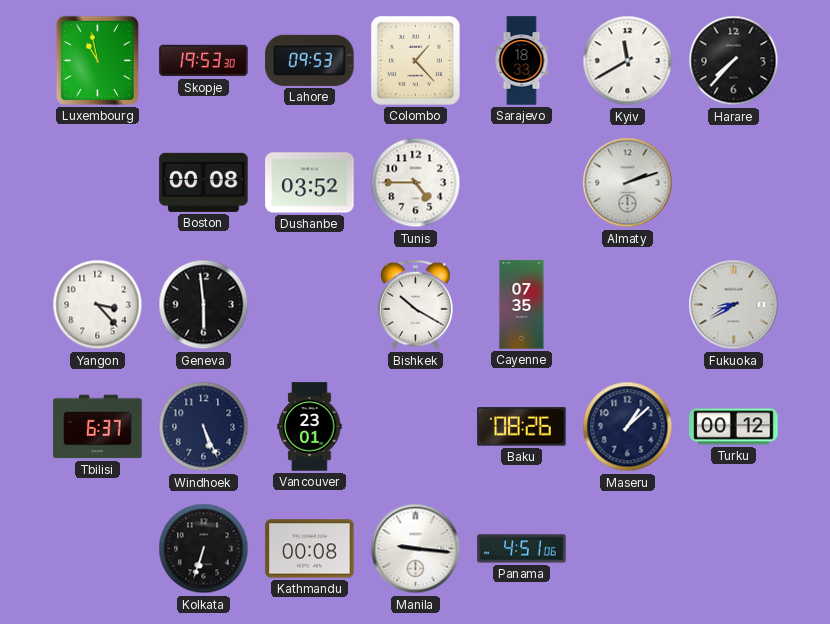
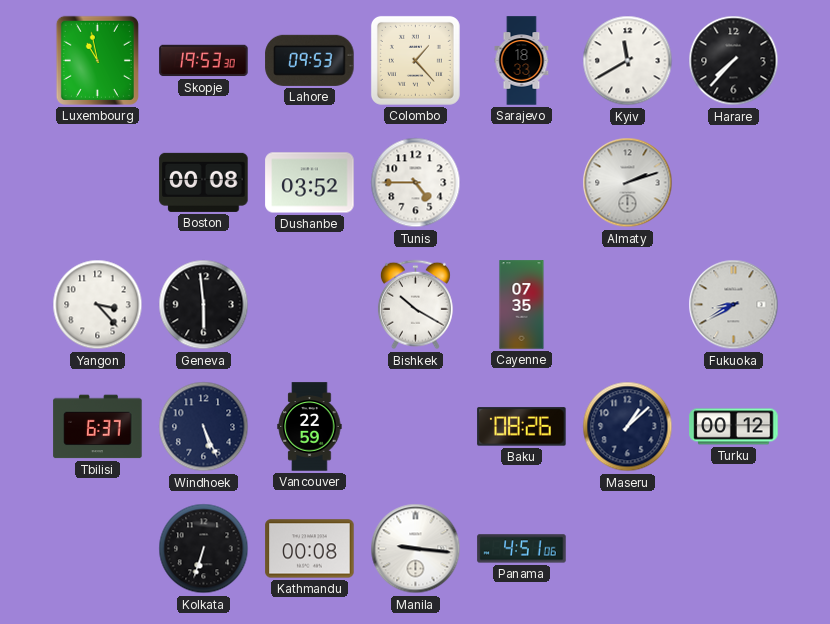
Vancouver: 23:01 -> 22:59 (310, 427)
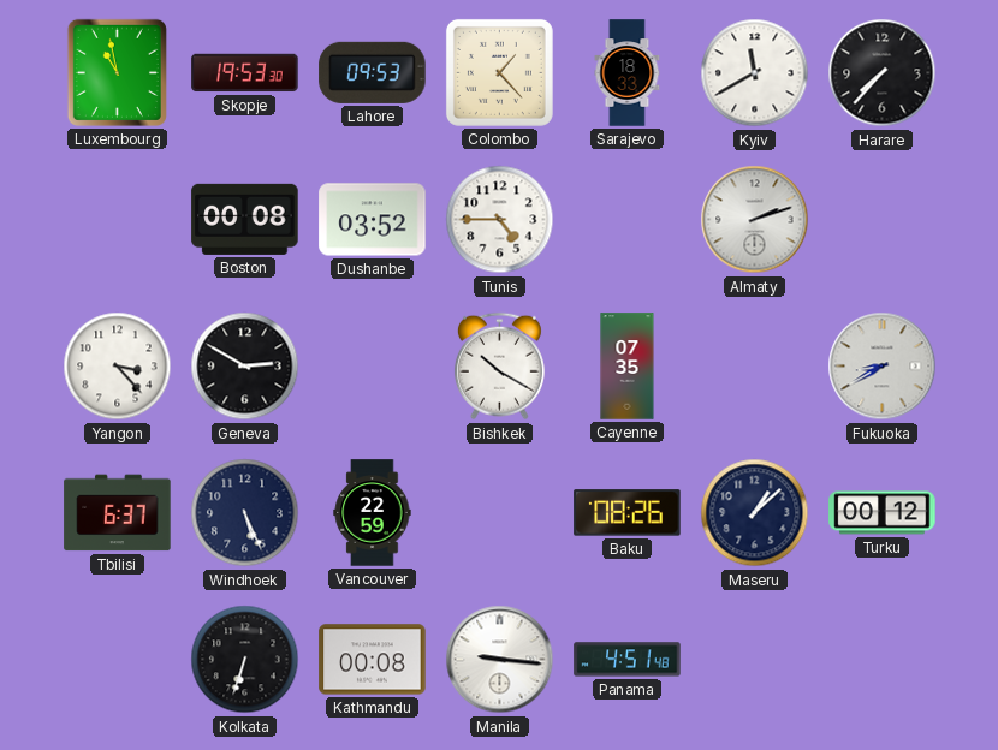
Geneva: 5:59 -> 2:50 (245, 367)
Panama: 4:51:06 -> 4:51:48 (628, 660)
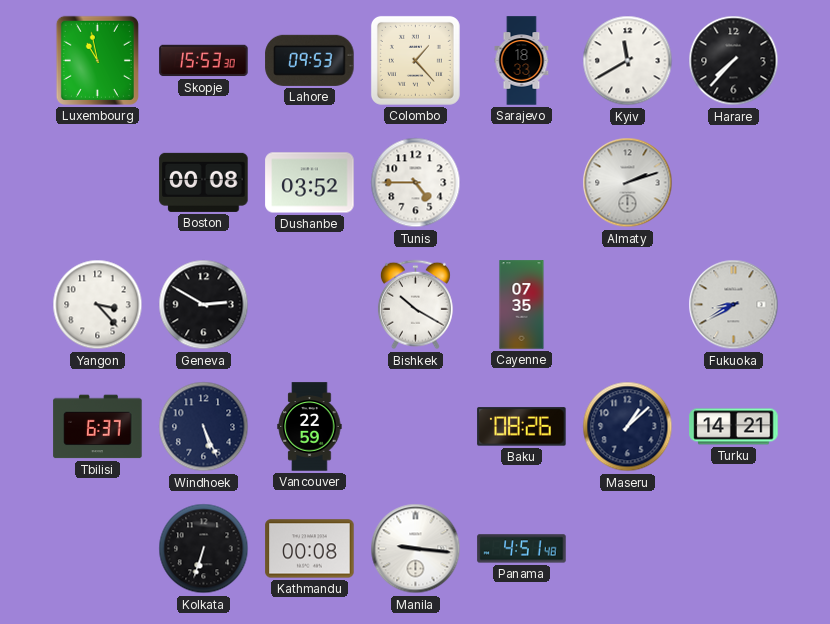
Skopje: 19:53 -> 15:53 (204, 61)
Turku: 00:12 -> 14:21 (734, 427)
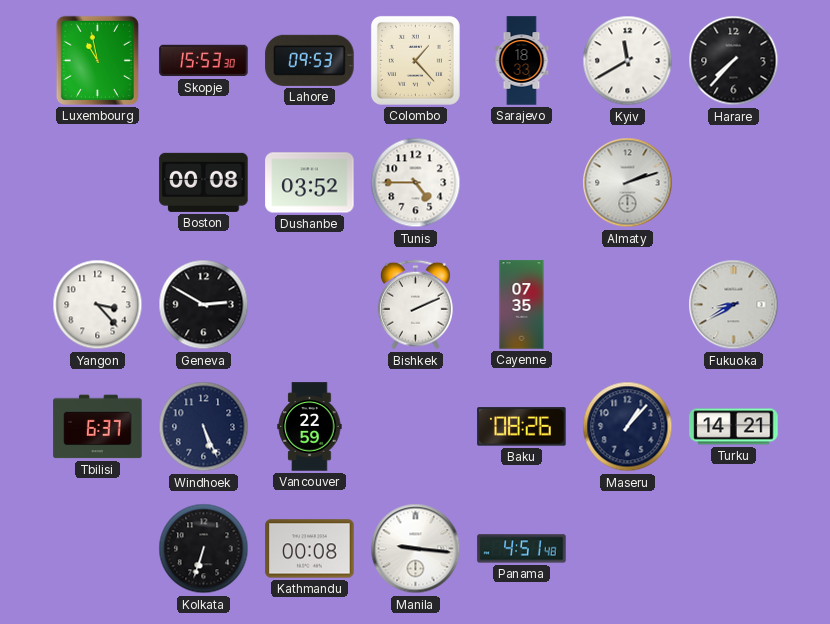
Bishkek: 10:20 -> 2:11 (415, 305)
Maseru: 1:08 -> 1:07 (628, 427)
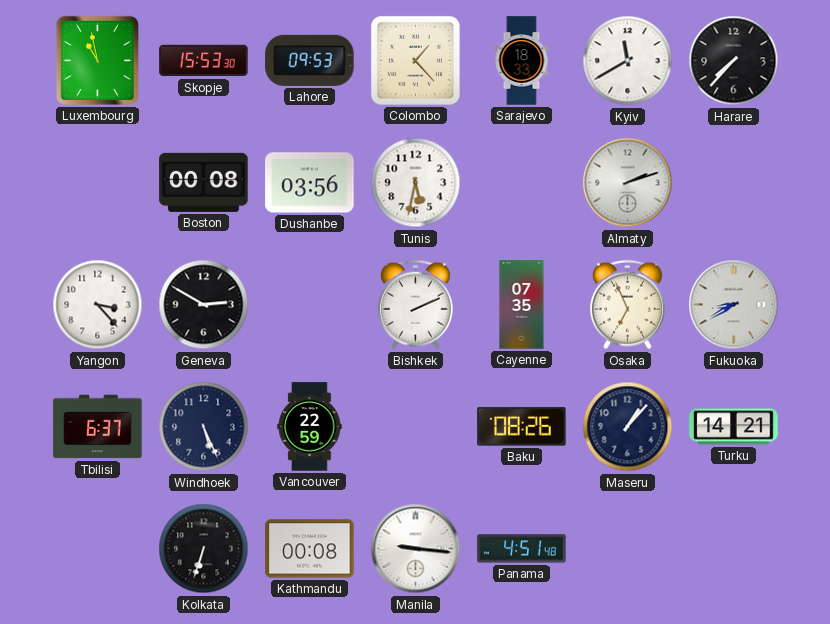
Dushanbe: 03:52 -> 03:56 (310, 183)
Tunis: 4:45 -> 5:32 (416, 183)
Osaka: none -> 6:56 (627, 305)
